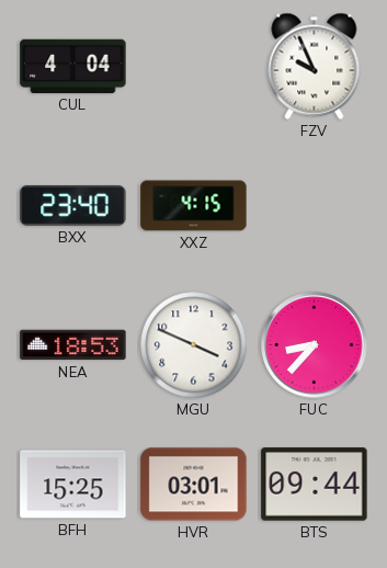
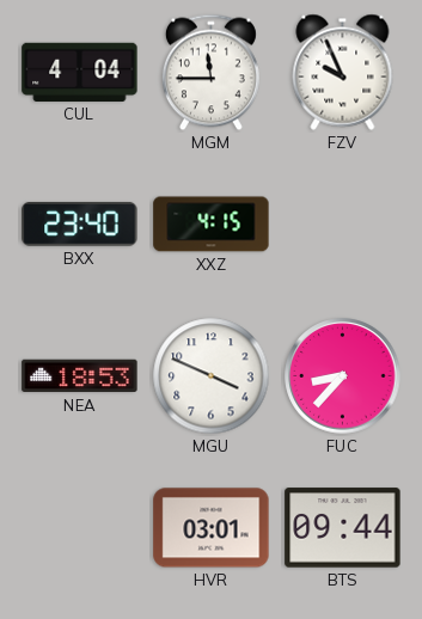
MGM: none -> 11:45 (210, 73)
BFH: 15:25 -> none (73, 485)
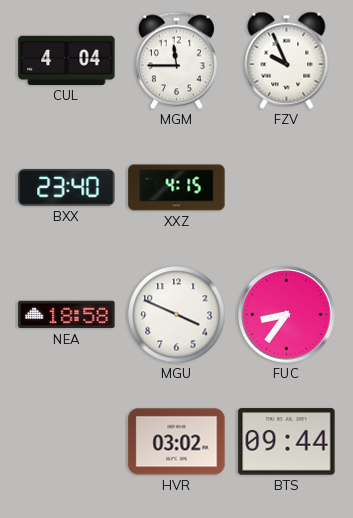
NEA: 18:53 -> 18:58 (67, 315)
FUC: 8:37 -> 8:36 (287, 315)
HVR: 03:01 -> 03:02 (177, 442)
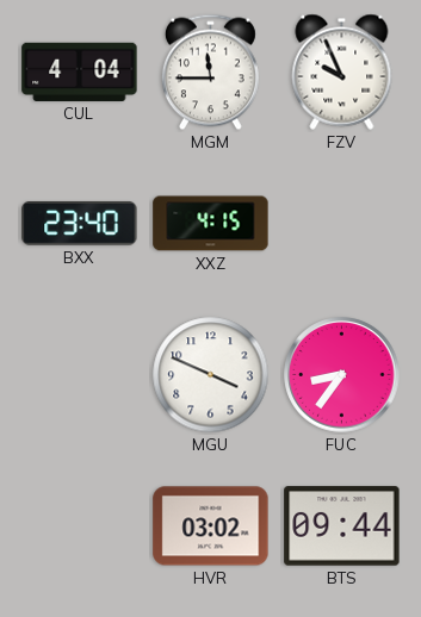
NEA: 18:58 -> none (67, 315)
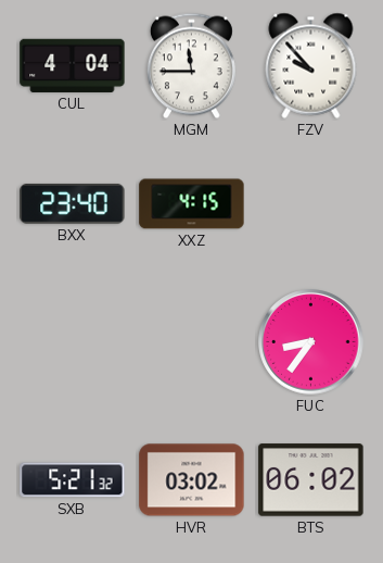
FZV: 9:56 -> 9:53 (311, 65)
MGU: 3:49 -> none (211, 375)
SXB: none -> 5:21 (73, 480)
BTS: 09:44 -> 06:02 (311, 480)
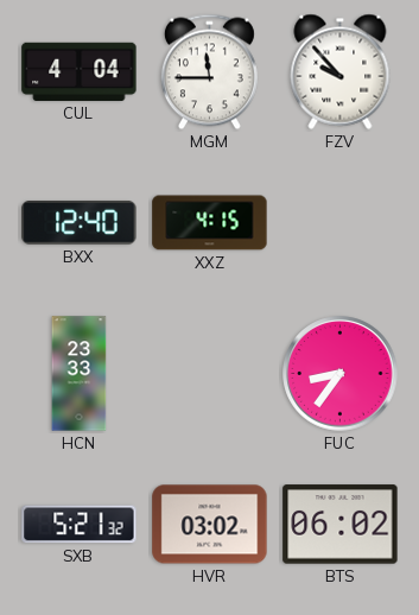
BXX: 23:40 -> 12:40 (80, 223)
HCN: none -> 23:33 (80, 374)
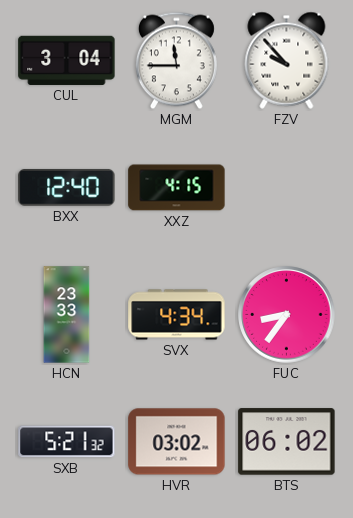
CUL: 4:04 -> 3:04 (67, 60)
SVX: none -> 4:34 (177, 315)
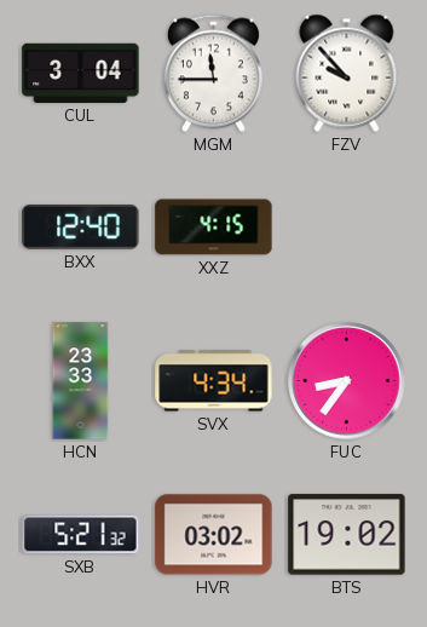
BTS: 06:02 -> 19:02 (347, 535)
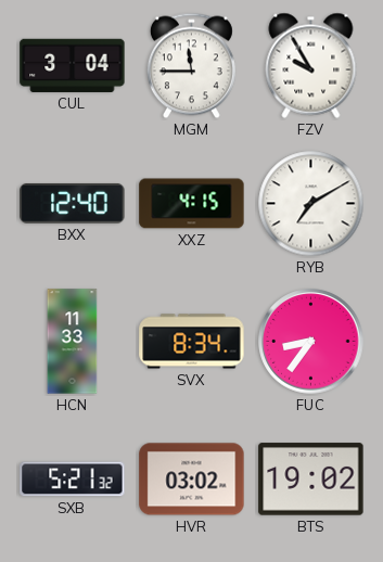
FZV: 9:53 -> 9:55 (311, 65)
RYB: none -> 7:10 (311, 204)
HCN: 23:33 -> 11:33 (73, 342)
SVX: 4:34 -> 8:34 (192, 342)
